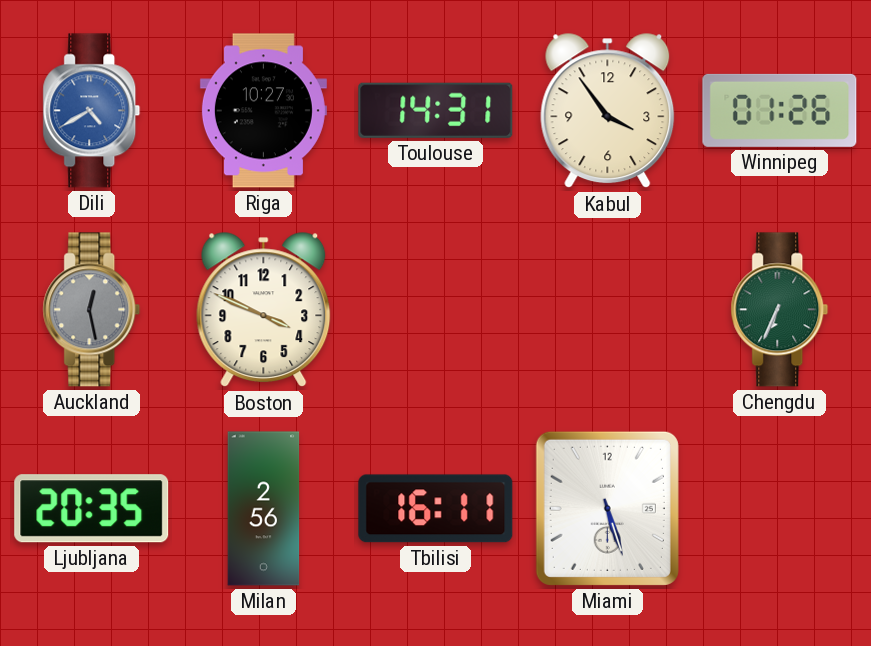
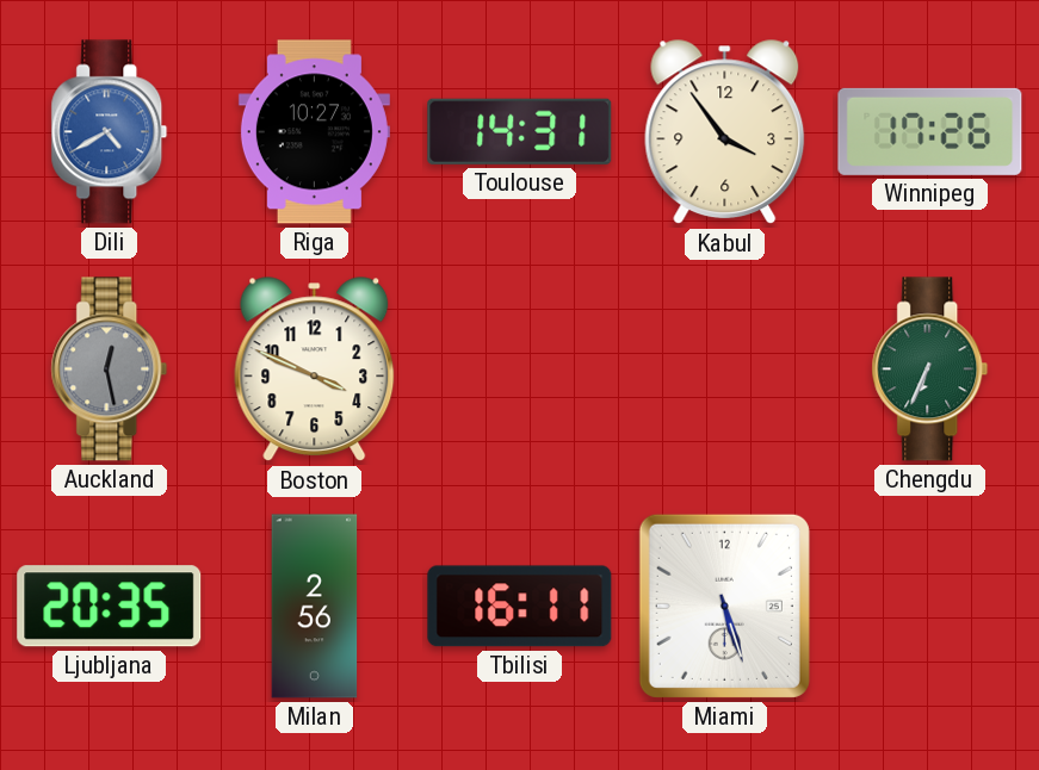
Winnipeg: 01:26 -> 17:26 (930, 131)
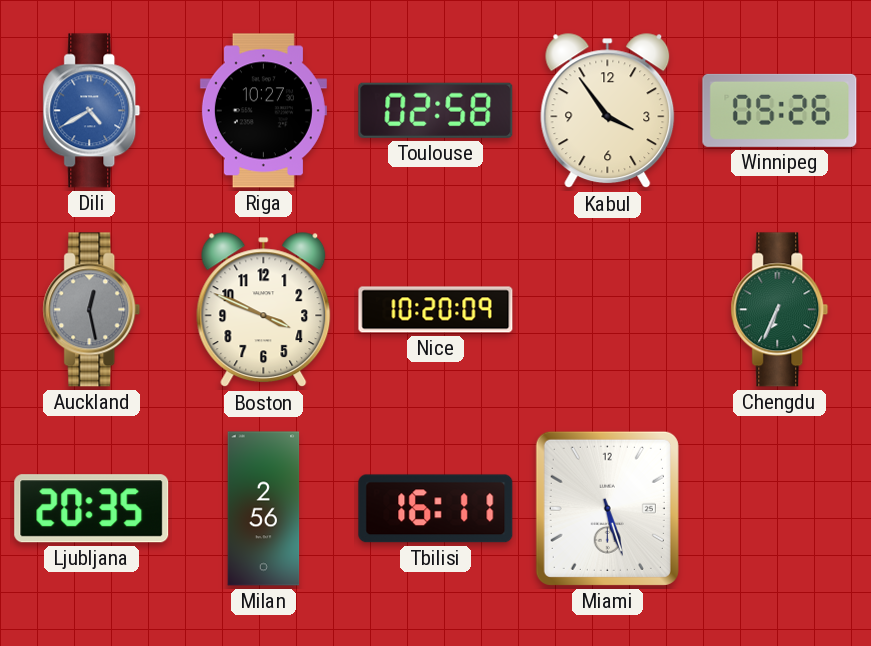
Toulouse: 14:31 -> 02:58 (436, 110)
Winnipeg: 17:26 -> 05:26 (780, 110)
Nice: none -> 10:20 (436, 310)
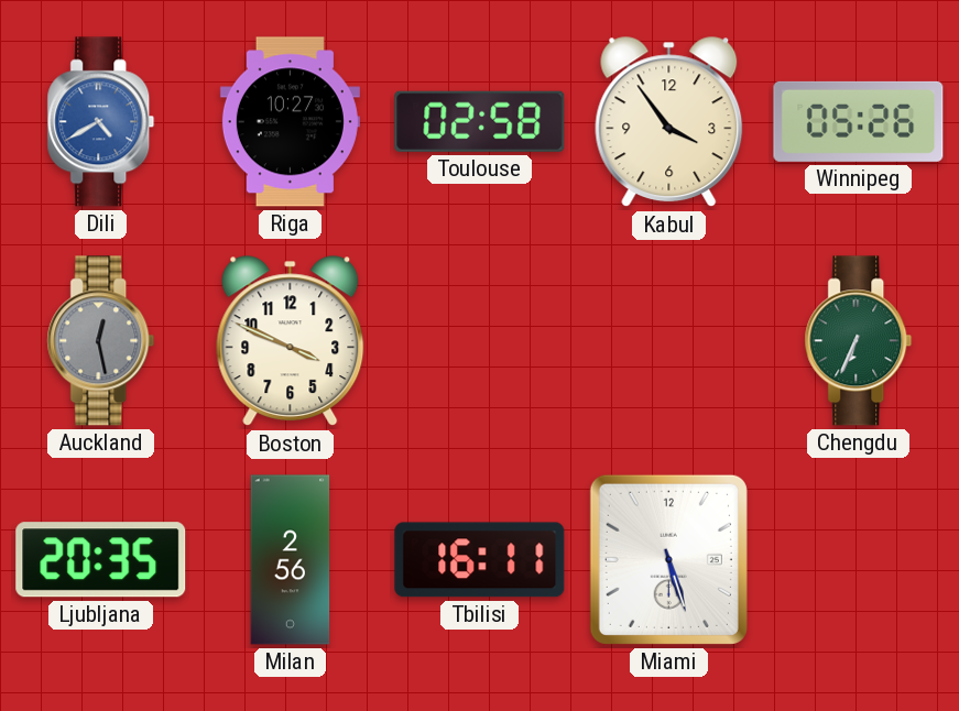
Nice: 10:20 -> none (436, 310)
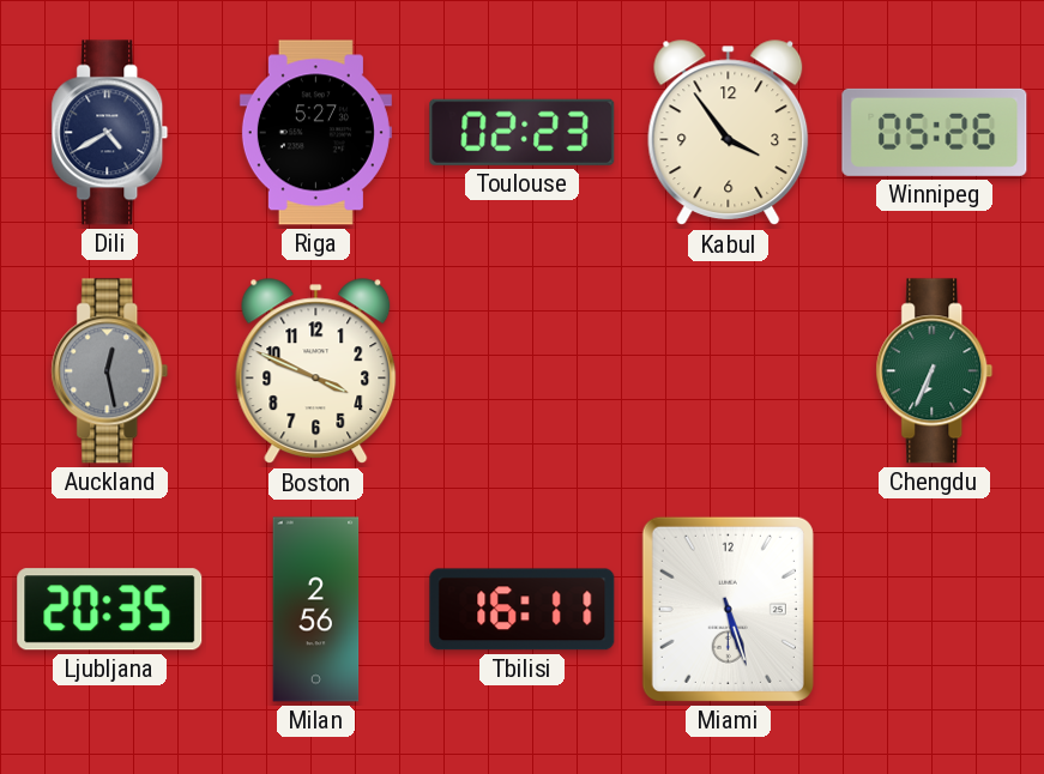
Dili dial: blue -> navy (110, 133)
Riga: 10:27 -> 5:27 (315, 133)
Toulouse: 02:58 -> 02:23 (523, 132)
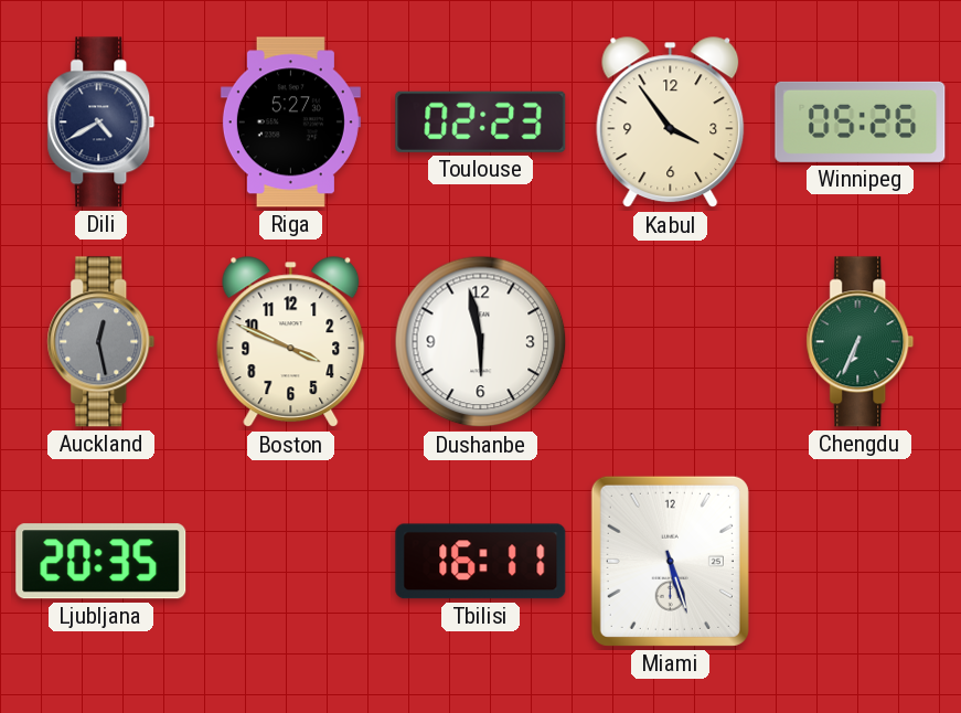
Dushanbe: none -> 5:58 (481, 342)
Milan: 2:56 -> none (316, 610)
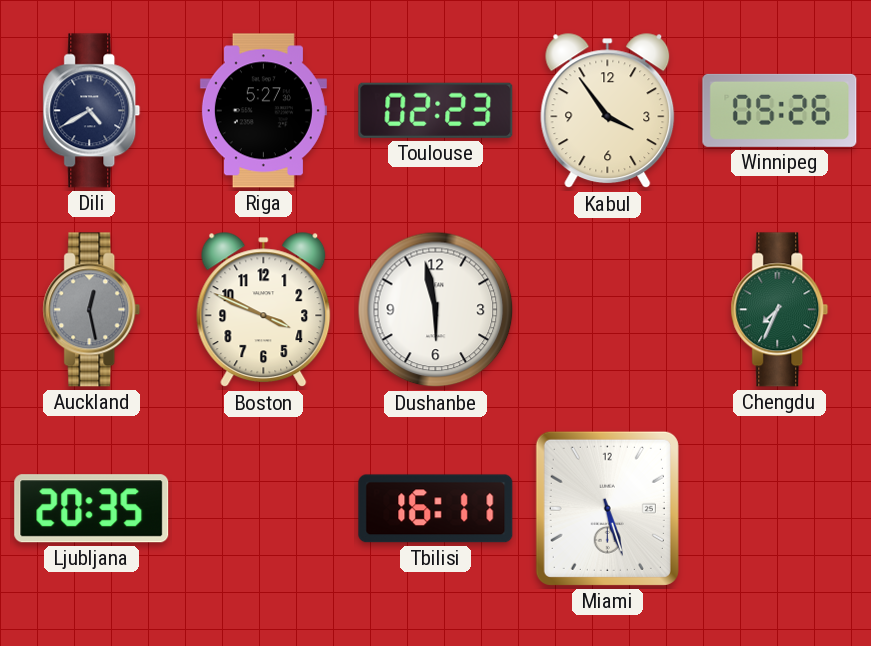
Chengdu: 6:34 -> 7:34 (780, 310)
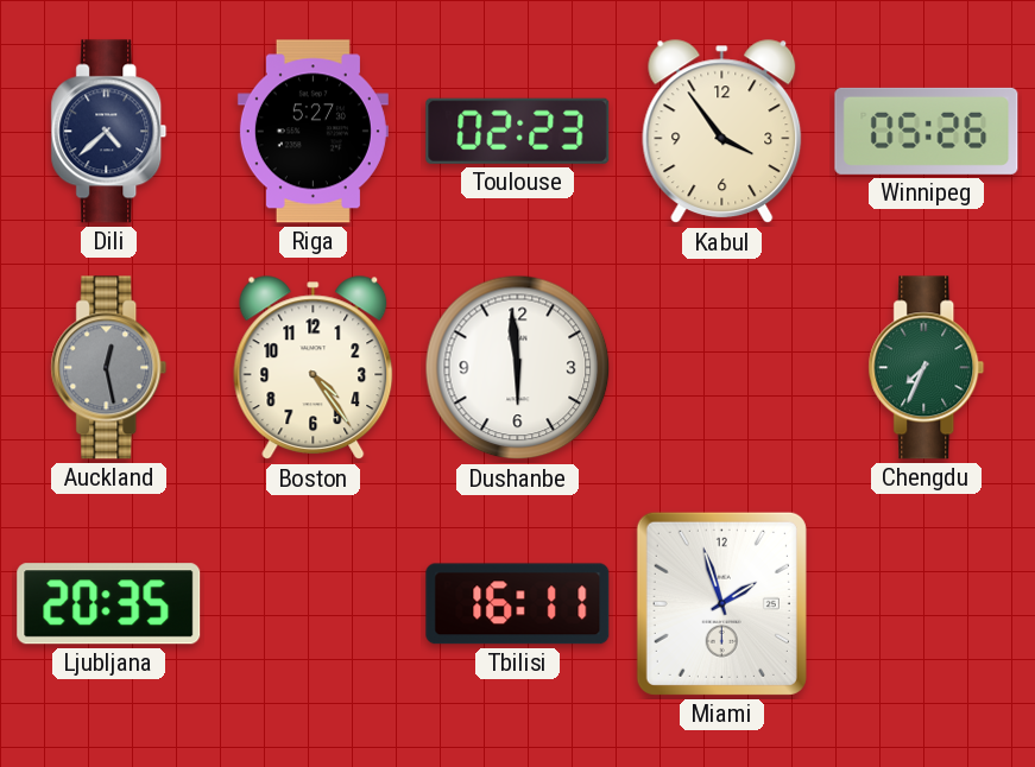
Dili: 4:40 -> 4:38 (109, 132)
Boston: 3:49 -> 4:24 (314, 368)
Dushanbe: 5:58 -> 5:59 (518, 368)
Miami: 5:27 -> 1:57 (721, 603)
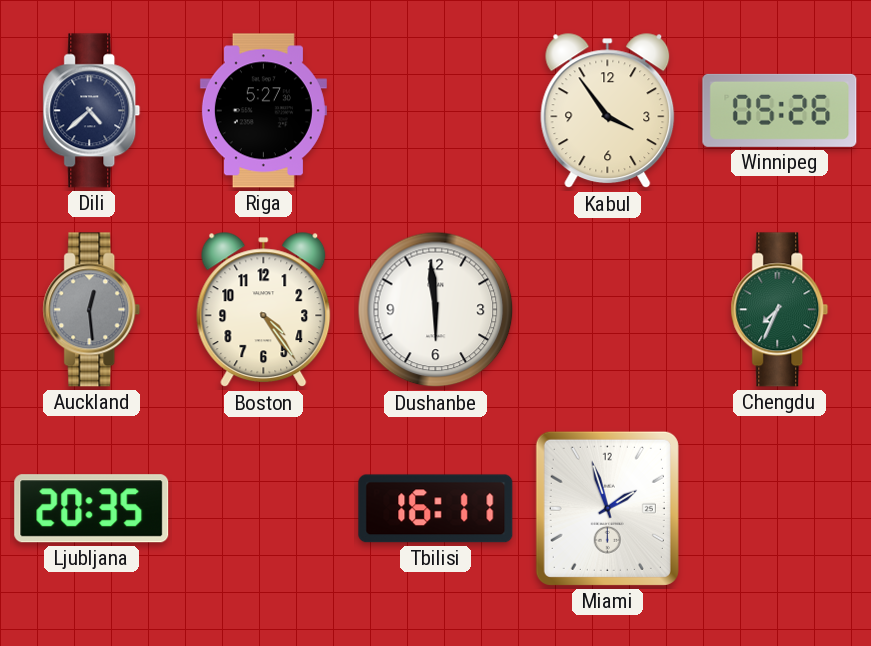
Toulouse: 02:23 -> none (518, 131)
Auckland: 12:28 -> 12:29 (92, 310)
